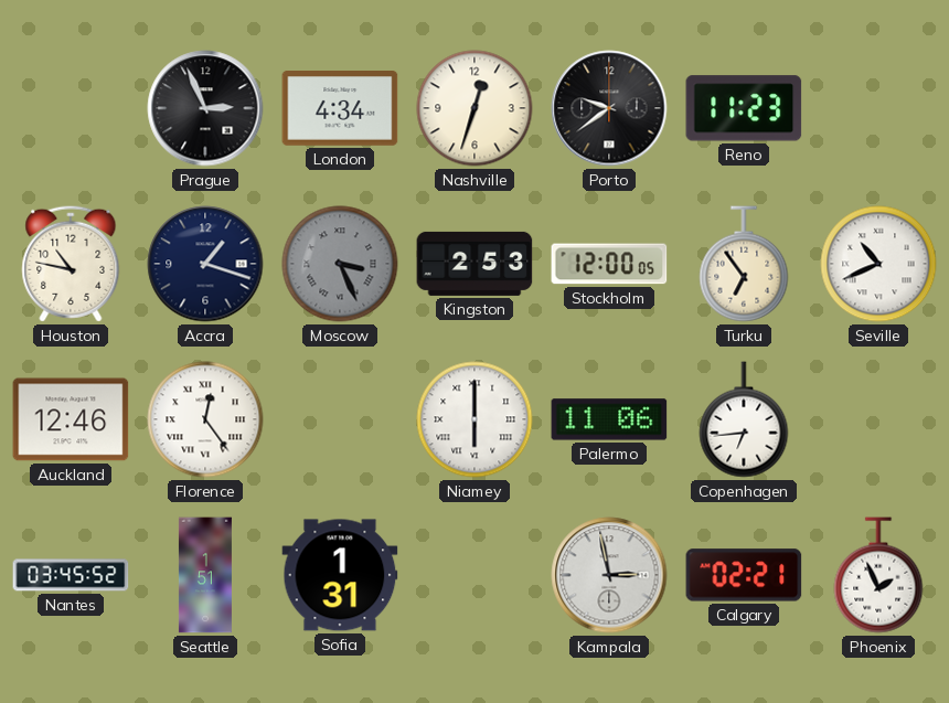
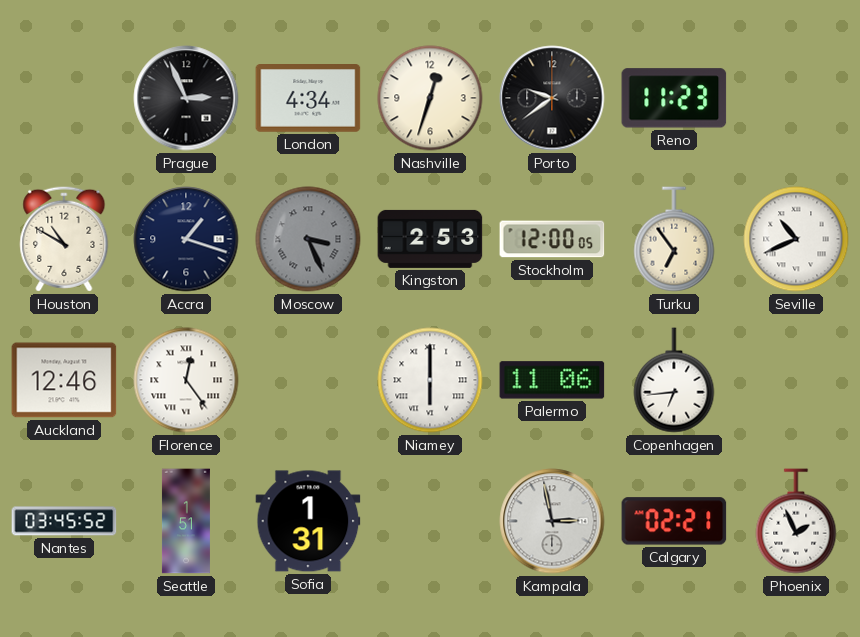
Houston: 10:47 -> 10:50 (64, 239)
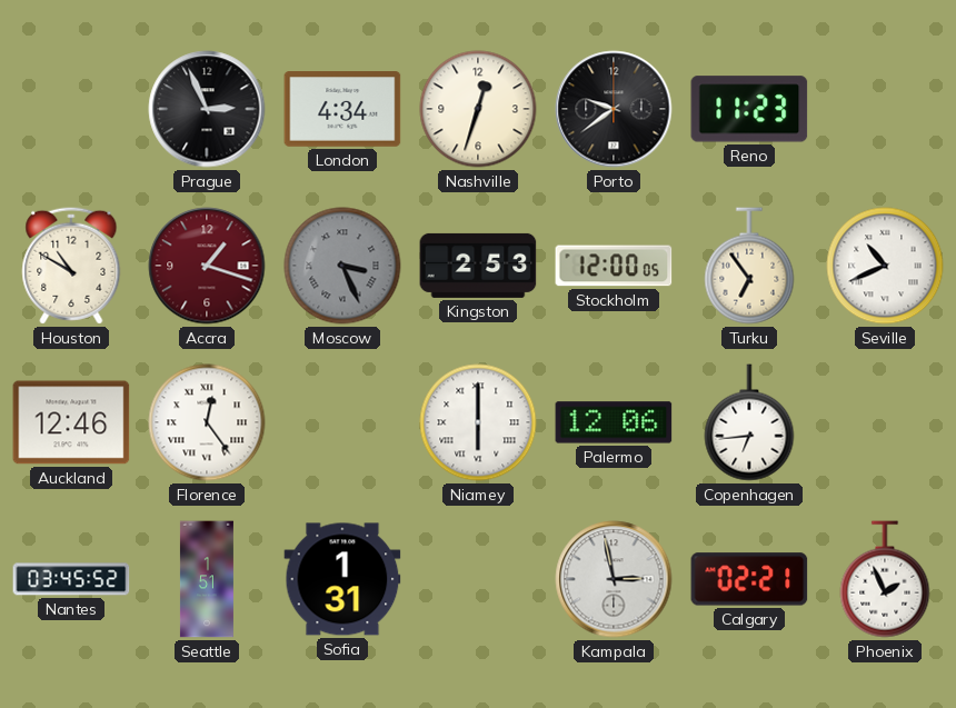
Accra dial: navy -> burgundy (207, 266)
Palermo: 11:06 -> 12:06 (614, 422)
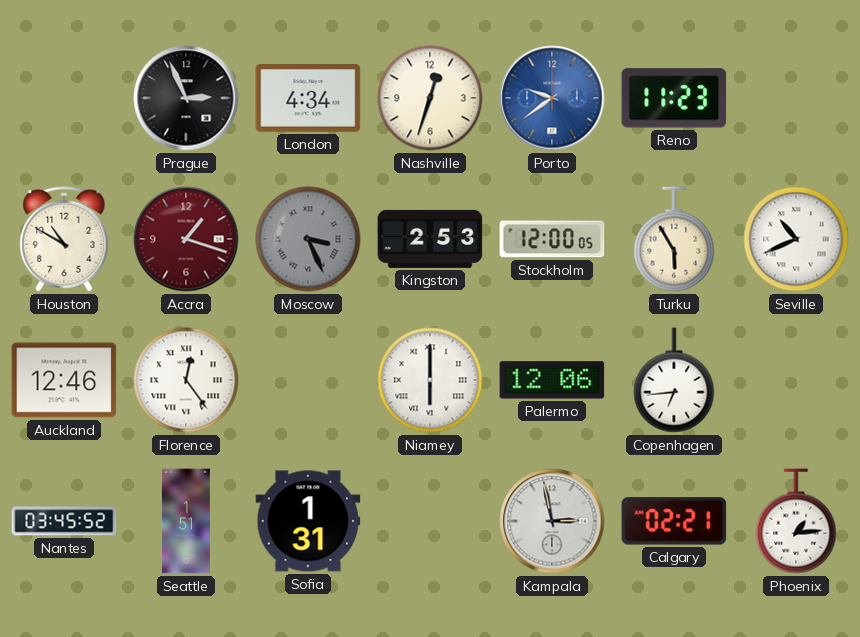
Porto dial: black -> blue (552, 98)
Turku: 6:54 -> 5:55 (674, 239)
Phoenix: 1:56 -> 1:14 (796, 521)
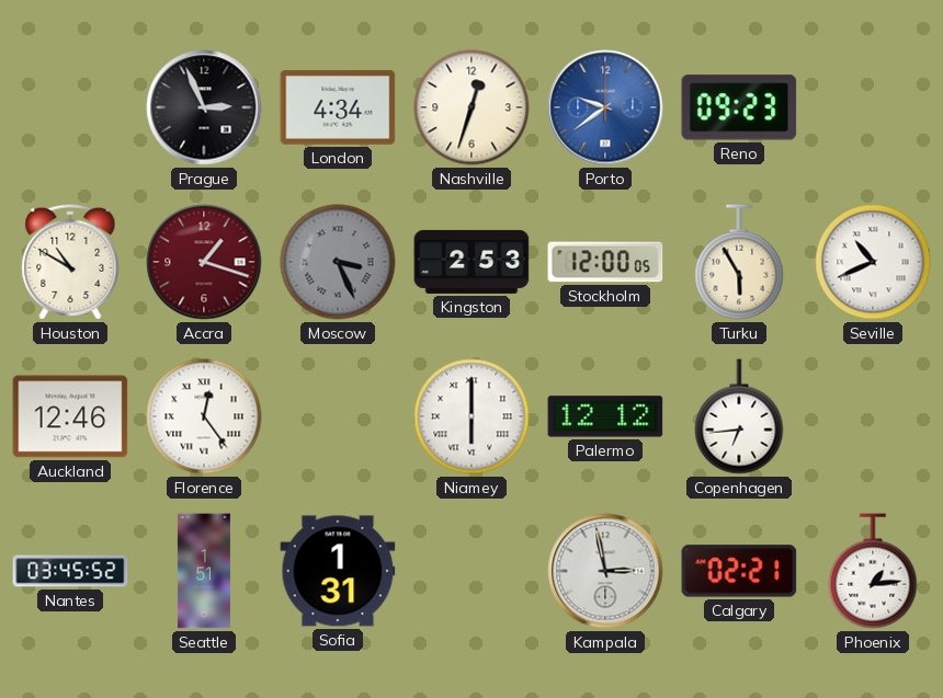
Reno: 11:23 -> 09:23 (739, 107)
Palermo: 12:06 -> 12:12 (605, 416)
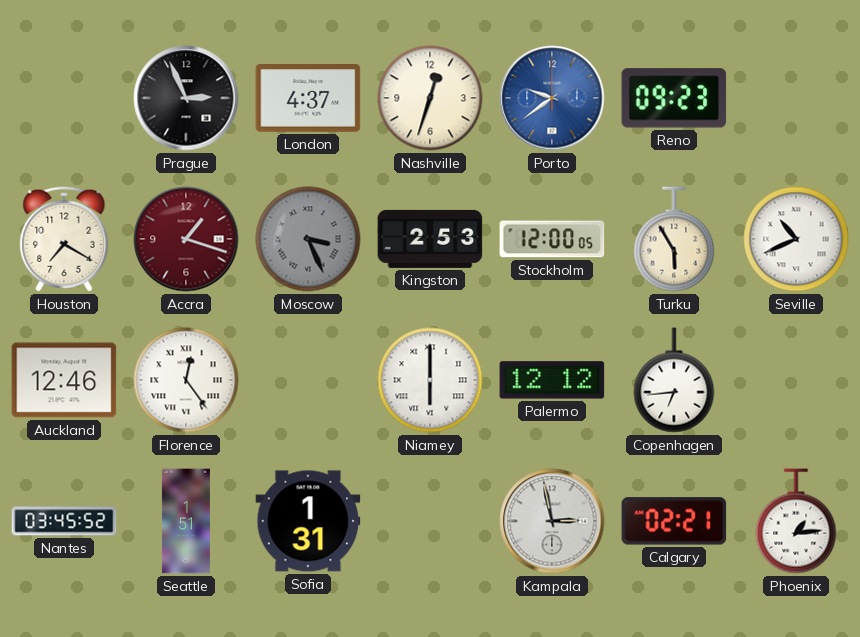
London: 4:34 -> 4:37 (308, 98)
Houston: 10:50 -> 7:20 (64, 239)
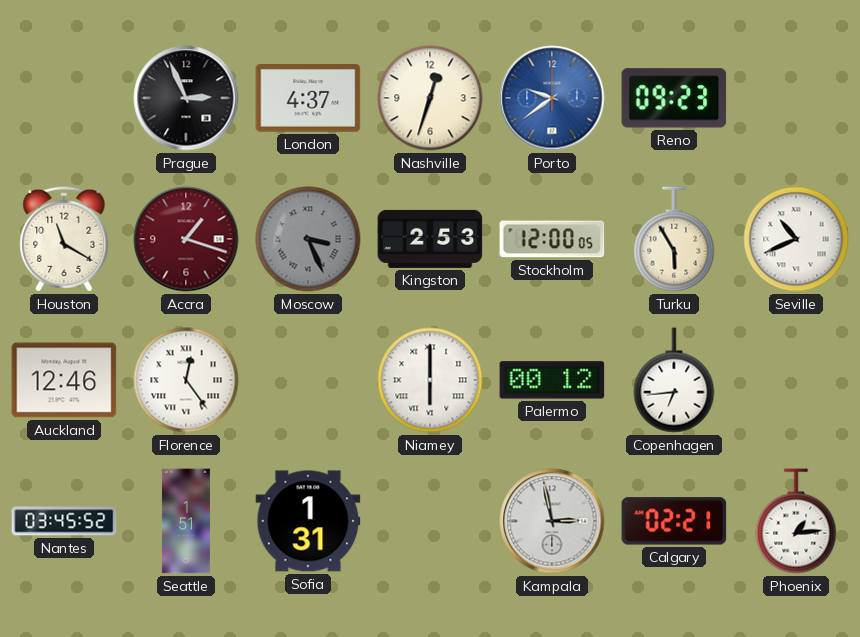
Houston: 7:20 -> 11:20 (64, 239)
Palermo: 12:12 -> 00:12 (552, 380)
